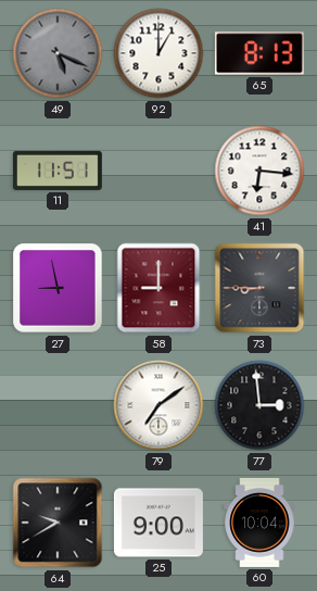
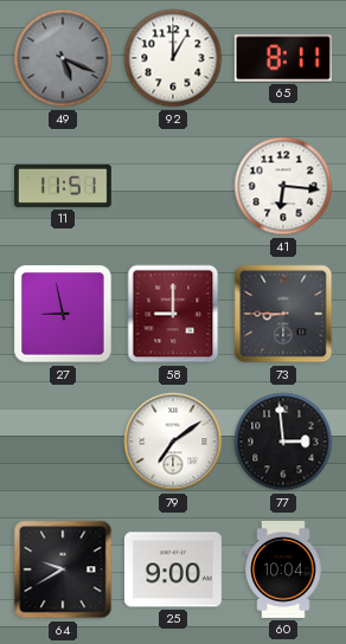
65: 8:13 -> 8:11 (283, 58)
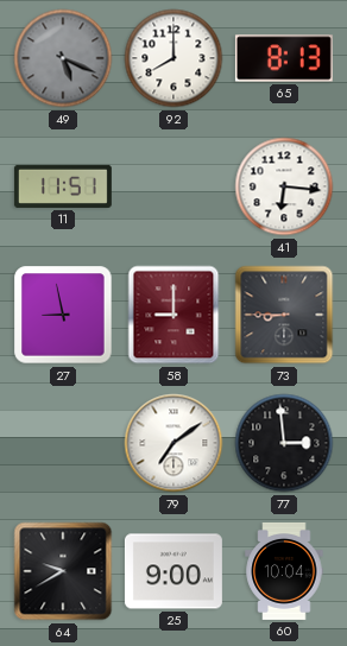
92: 1:00 -> 8:00 (173, 58)
65: 8:11 -> 8:13 (284, 58)
